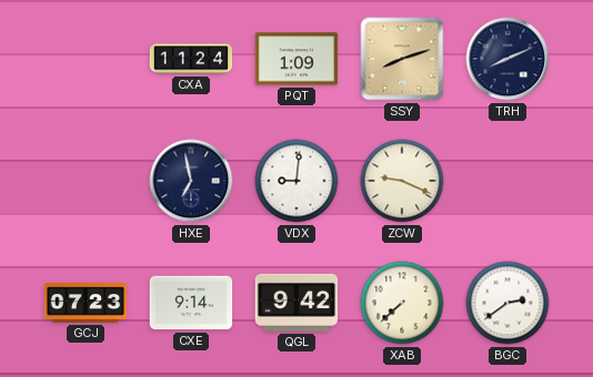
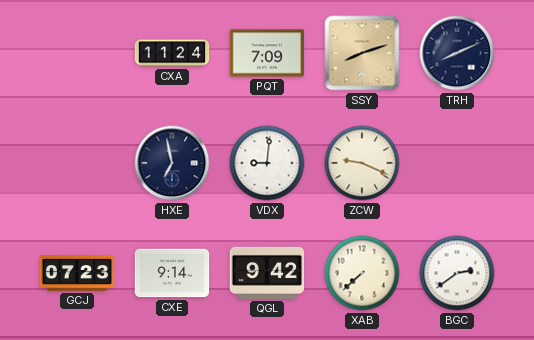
PQT: 1:09 -> 7:09 (267, 53)
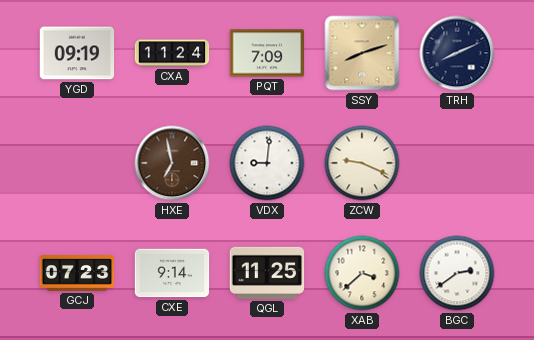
YGD: none -> 09:19 (77, 53)
HXE dial: navy -> brown (172, 163)
QGL: 9:42 -> 11:25 (267, 273)
XAB: 7:38 -> 3:38 (362, 273)
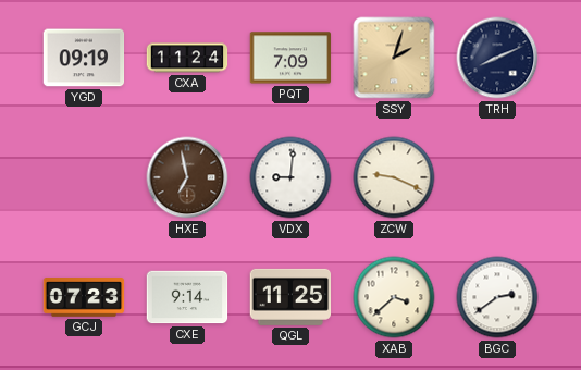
SSY: 8:12 -> 2:03 (394, 58)
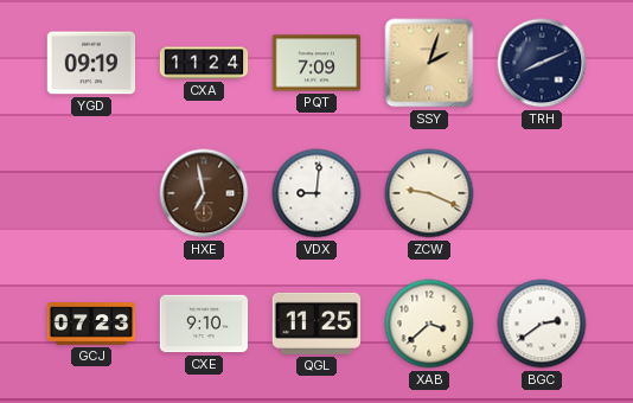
CXE: 9:14 -> 9:10 (204, 324)
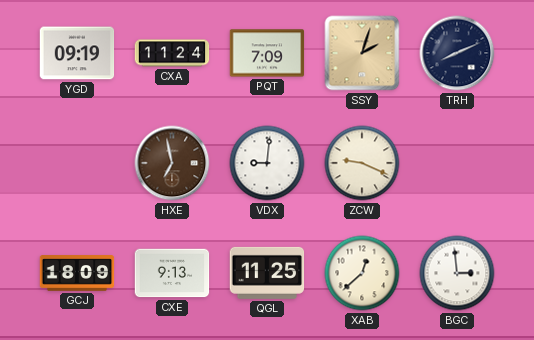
GCJ: 07:23 -> 18:09 (77, 273)
CXE: 9:10 -> 9:13 (172, 273)
XAB: 3:38 -> 12:38 (362, 273)
BGC: 2:39 -> 2:59 (457, 273)
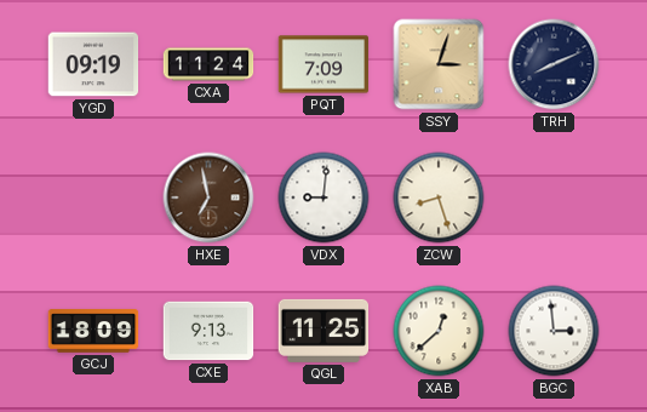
SSY: 2:03 -> 3:03 (439, 64)
ZCW: 9:19 -> 8:27 (439, 198)
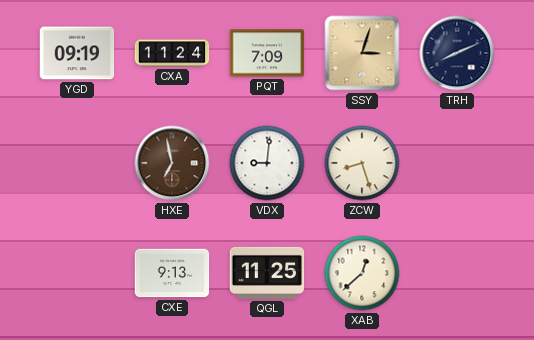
GCJ: 18:09 -> none (93, 331)
BGC: 2:59 -> none (554, 331)
